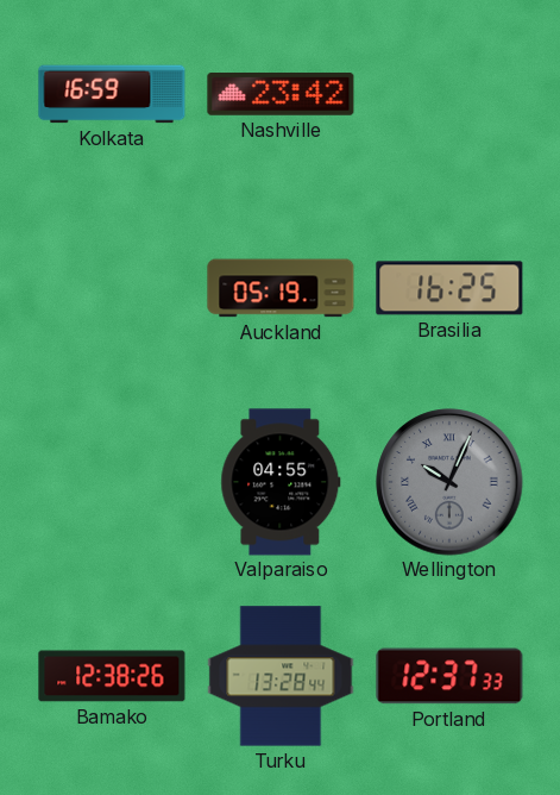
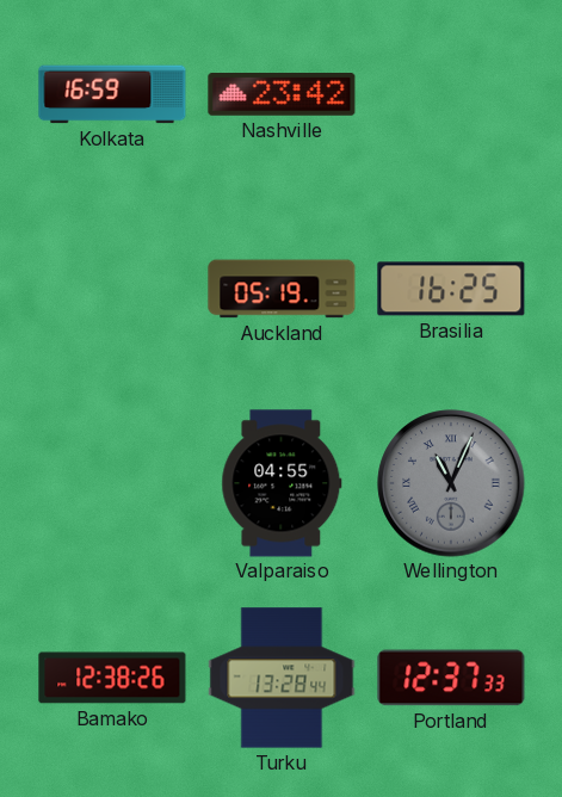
Wellington: 10:04 -> 11:04 (451, 483)
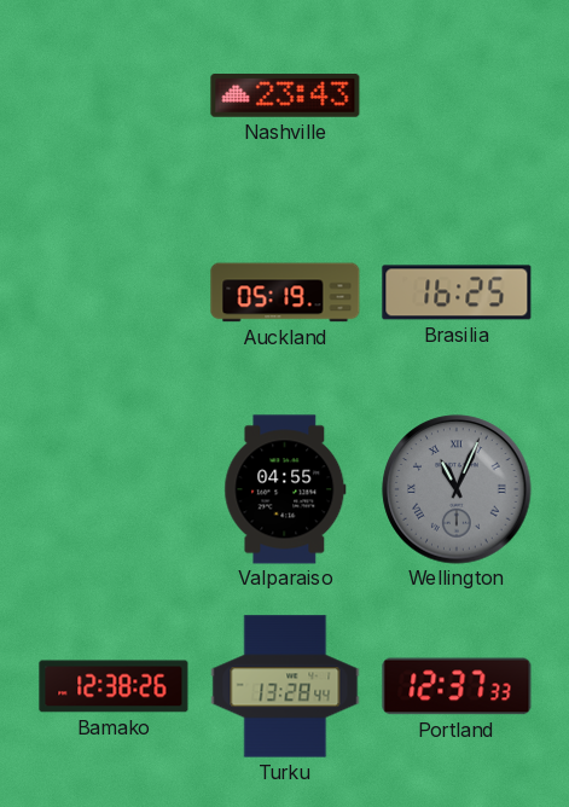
Kolkata: 16:59 -> none (112, 94)
Nashville: 23:42 -> 23:43 (285, 97)
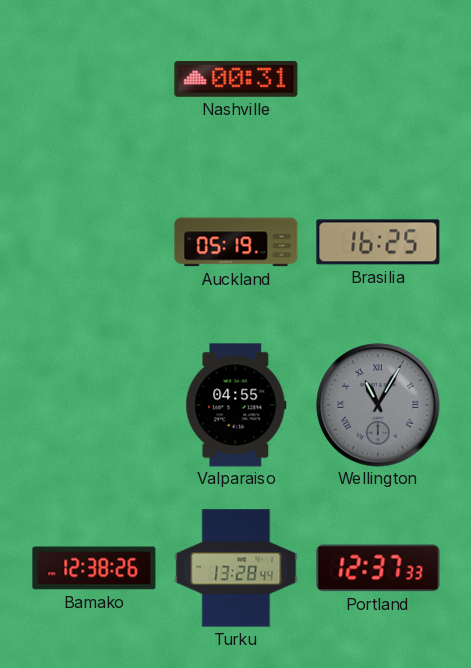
Nashville: 23:43 -> 00:31 (236, 80)
Wellington: 11:04 -> 11:05 (378, 405)
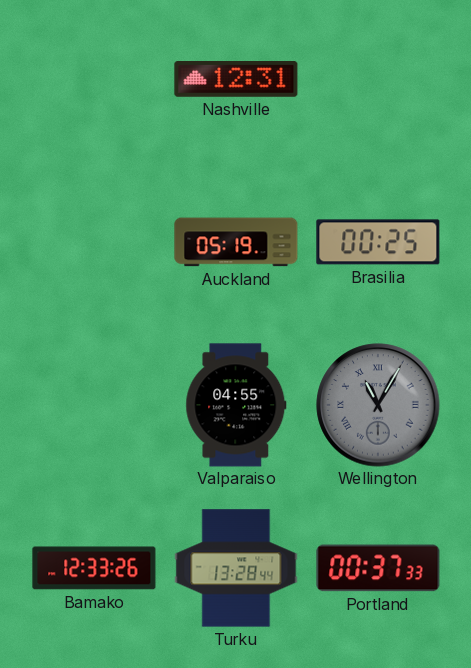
Nashville: 00:31 -> 12:31 (236, 80)
Brasilia: 16:25 -> 00:25 (378, 242)
Bamako: 12:38 -> 12:33 (94, 568)
Portland: 12:37 -> 00:37 (378, 568)
